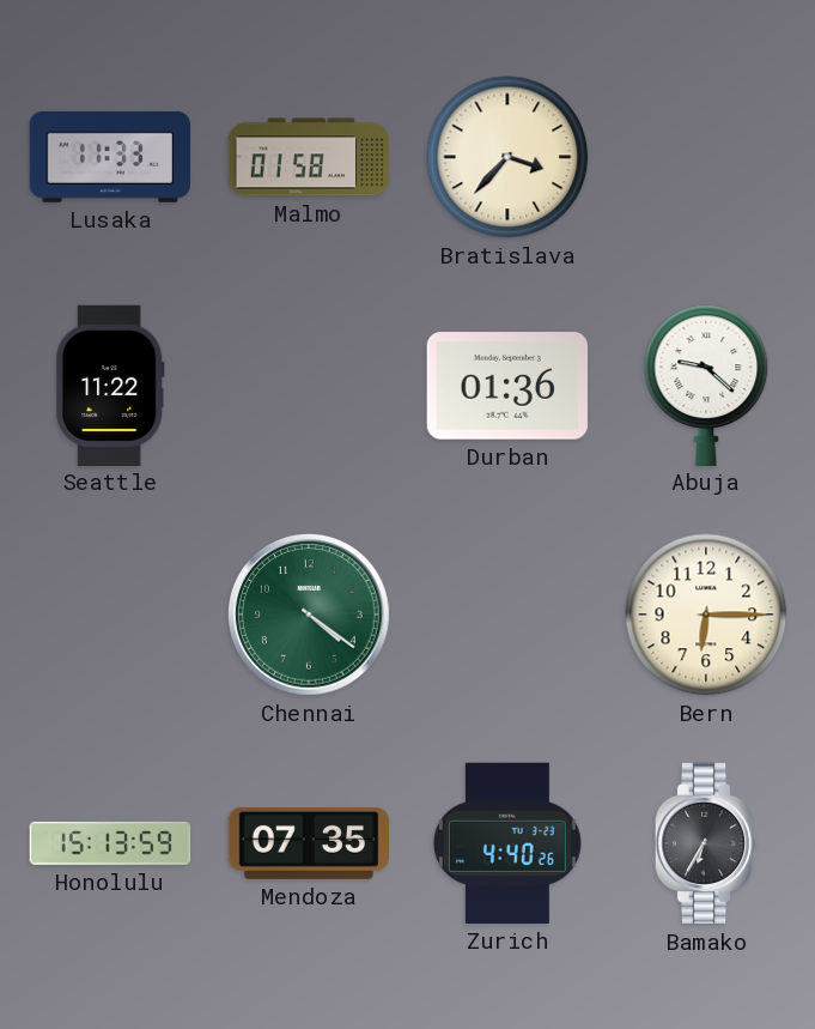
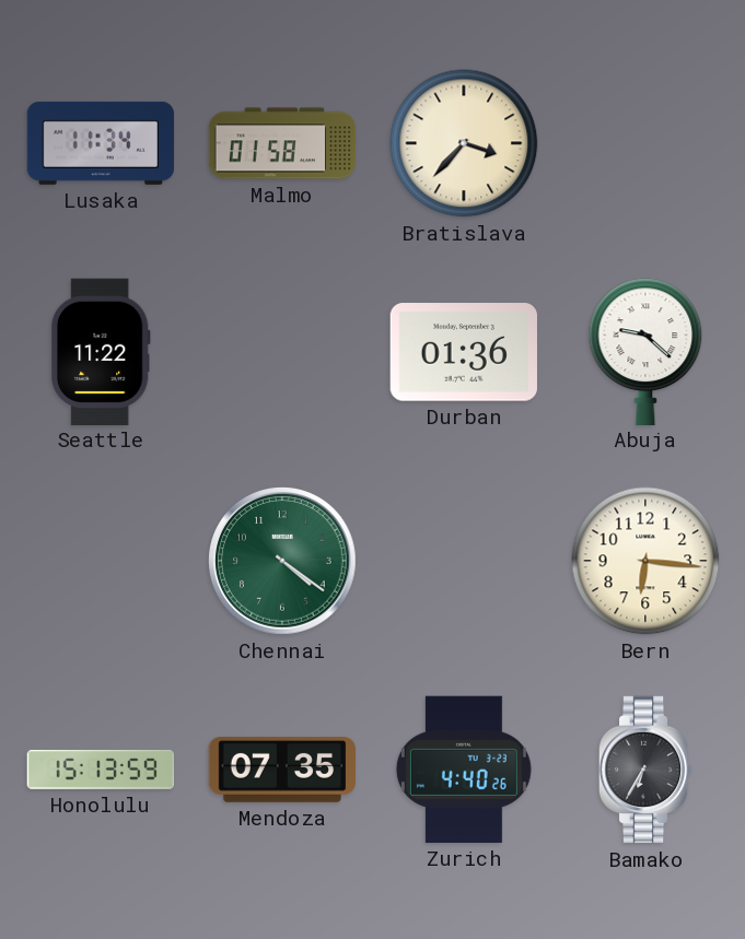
Lusaka: 11:33 -> 11:34 (100, 143)
Bern: 6:15 -> 6:16 (645, 561)
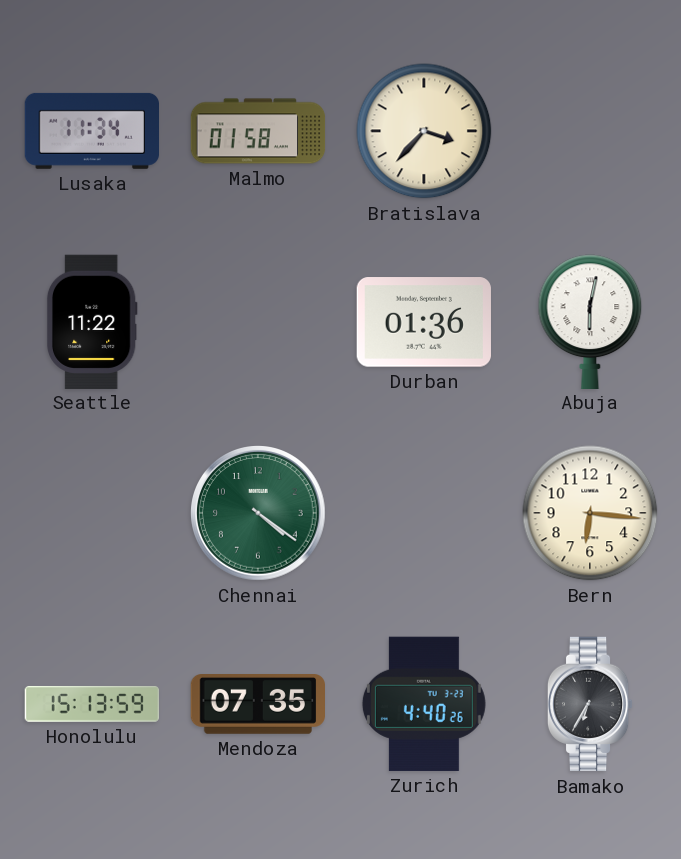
Abuja: 9:22 -> 6:02 (590, 321)
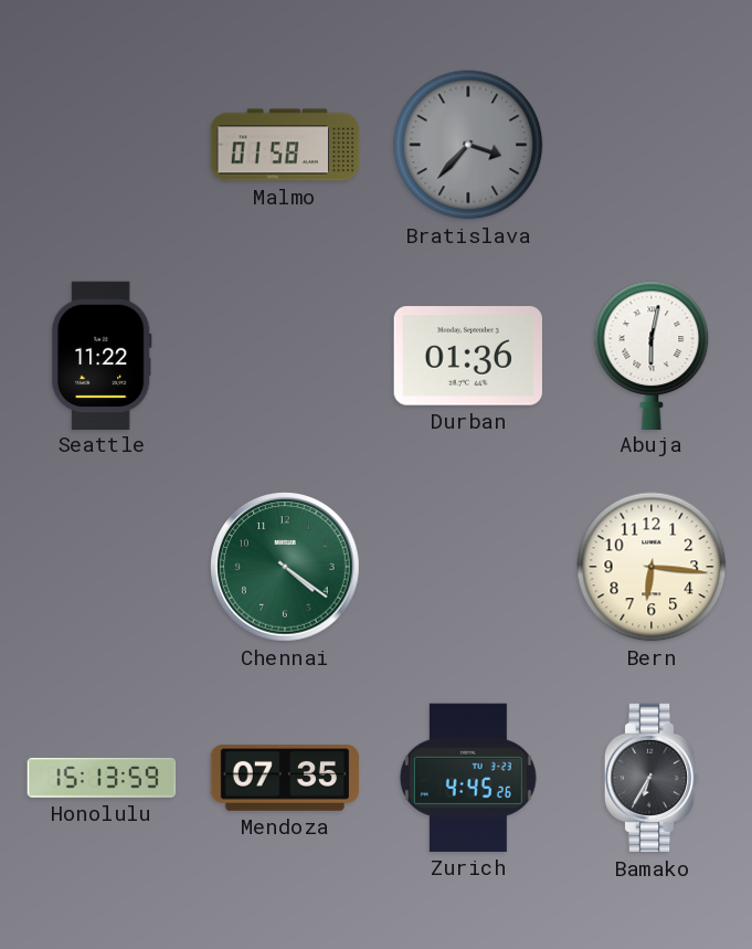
Lusaka: 11:34 -> none (91, 131)
Bratislava dial: cream -> grey (468, 145)
Zurich: 4:40 -> 4:45 (468, 778)
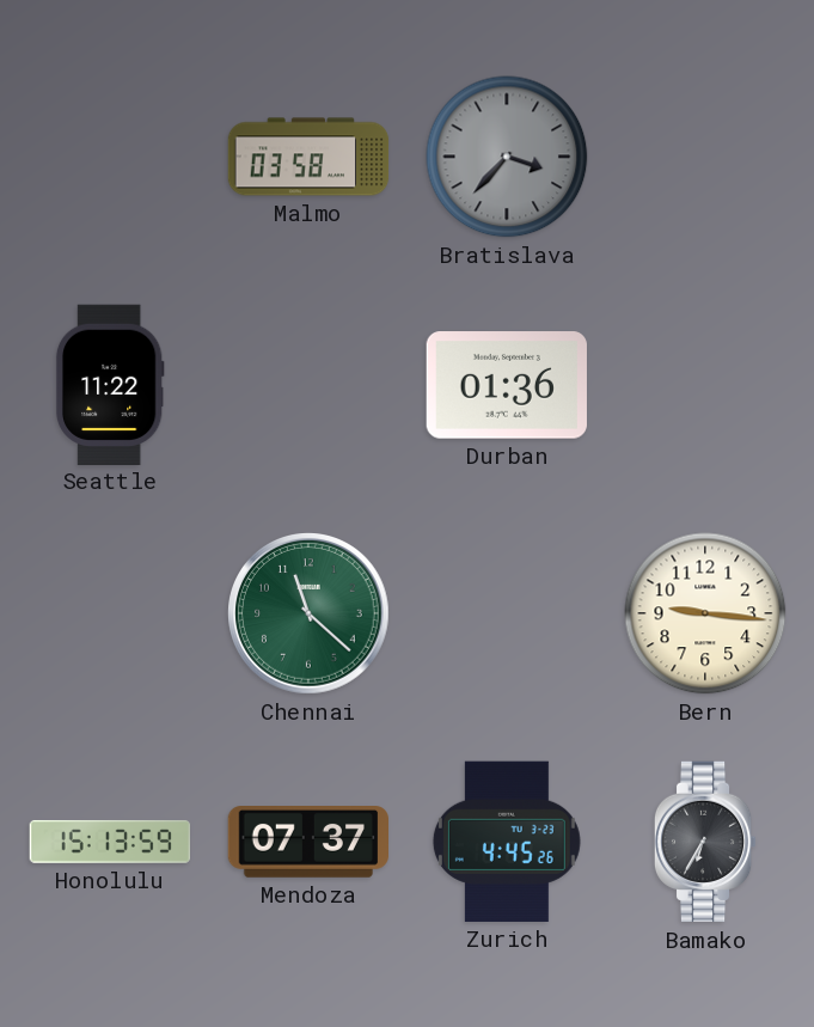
Malmo: 01:58 -> 03:58 (308, 157)
Abuja: 6:02 -> none (652, 355)
Chennai: 4:21 -> 11:22 (310, 615)
Bern: 6:16 -> 9:16 (705, 613)
Mendoza: 07:35 -> 07:37 (307, 843)
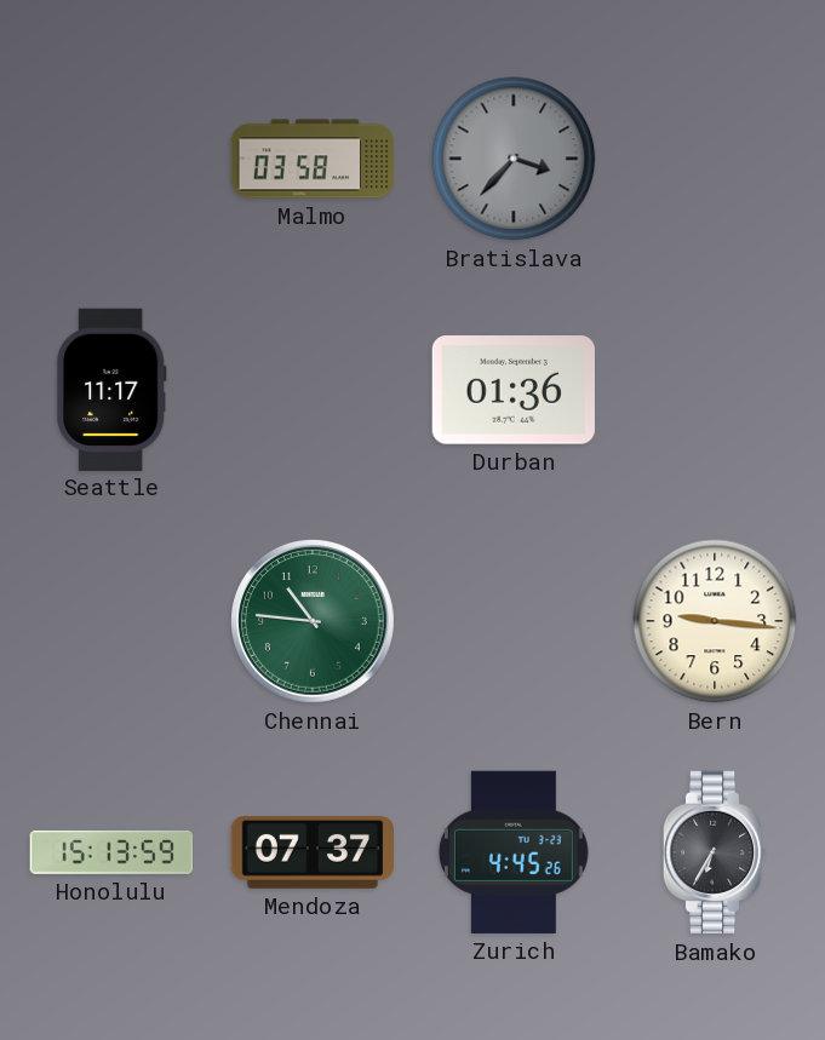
Seattle: 11:22 -> 11:17 (111, 389)
Chennai: 11:22 -> 10:46 (314, 622)
